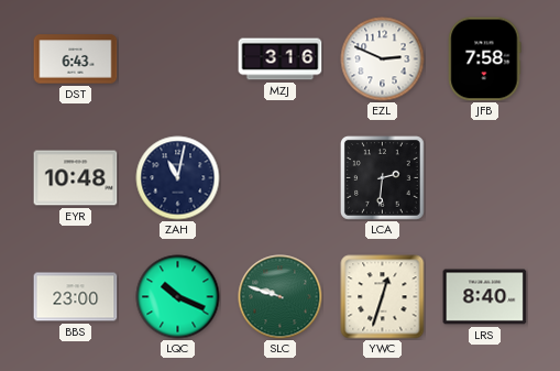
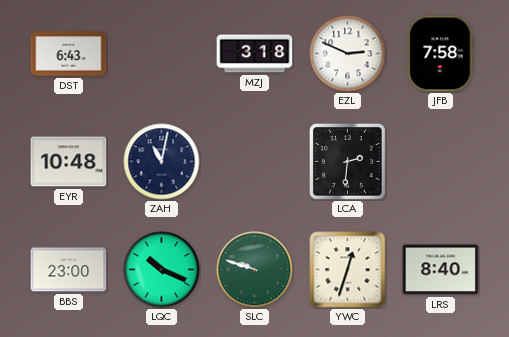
MZJ: 3:16 -> 3:18 (255, 54)
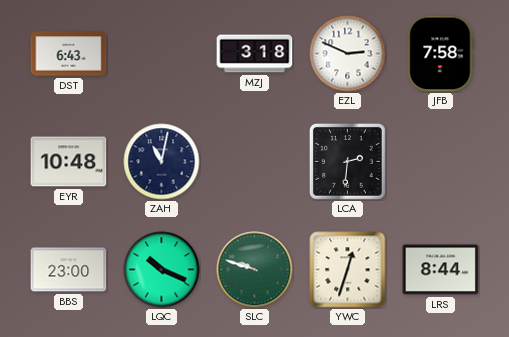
LRS: 8:40 -> 8:44 (441, 270)
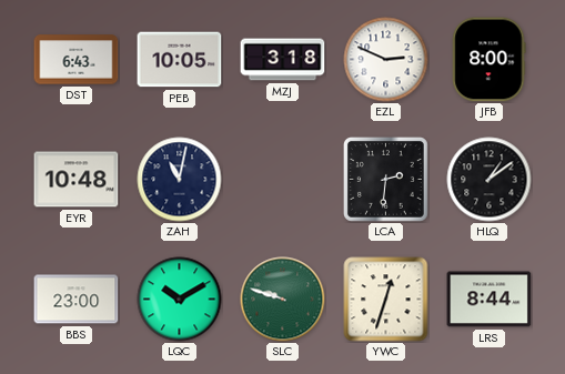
PEB: none -> 10:05 (180, 60)
JFB: 7:58 -> 8:00 (490, 60)
HLQ: none -> 1:09 (490, 180)
LQC: 10:19 -> 10:10 (180, 300)
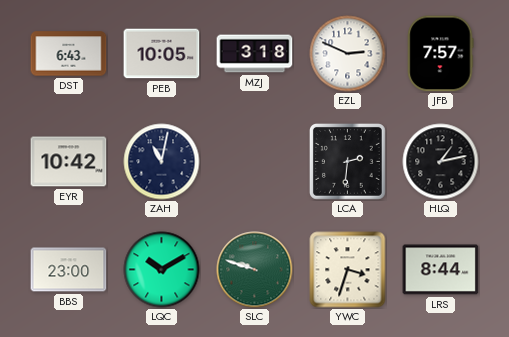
JFB: 8:00 -> 7:57 (441, 54)
EYR: 10:48 -> 10:42 (69, 162)
HLQ: 1:09 -> 1:13 (441, 162)
YWC: 12:33 -> 3:33 (348, 270)
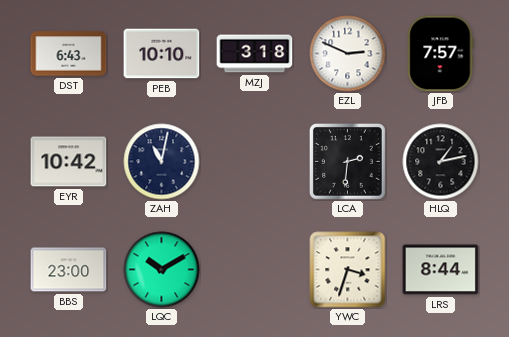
PEB: 10:05 -> 10:10 (162, 54)
SLC: 9:48 -> none (255, 270)
